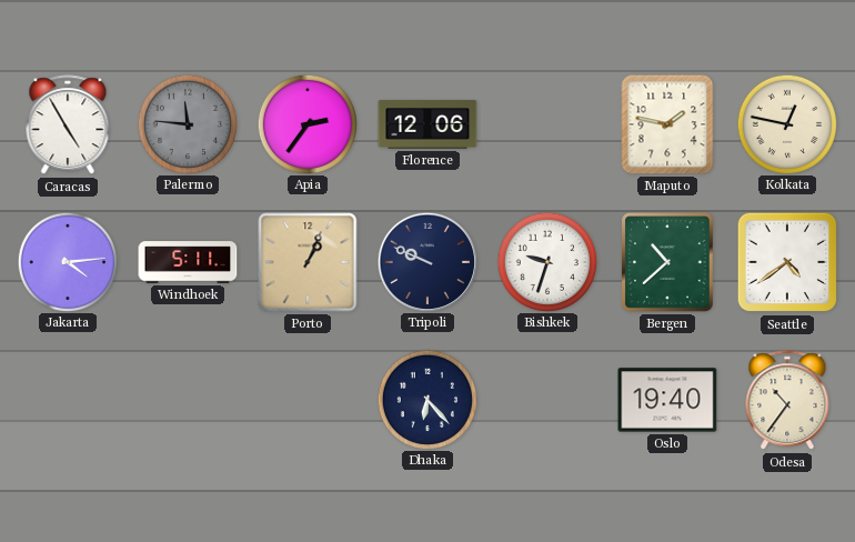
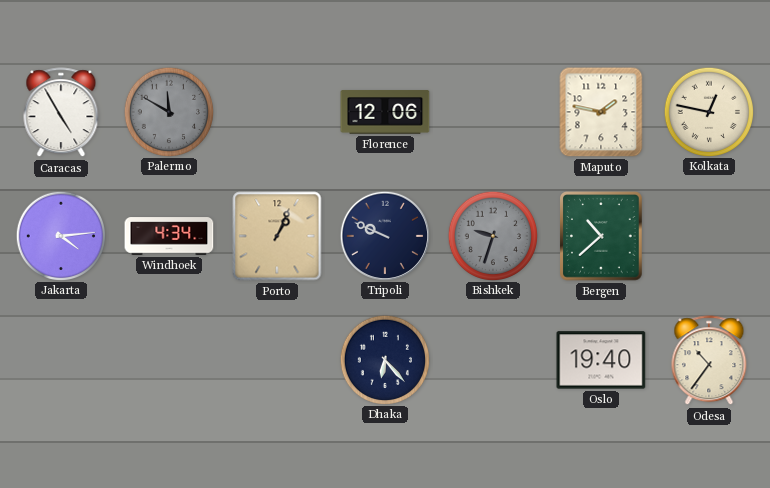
Palermo: 11:46 -> 11:50 (168, 111)
Apia: 2:36 -> none (306, 123)
Windhoek: 5:11 -> 4:34 (169, 236)
Bishkek dial: white -> grey (492, 235)
Seattle: 4:39 -> none (787, 262)
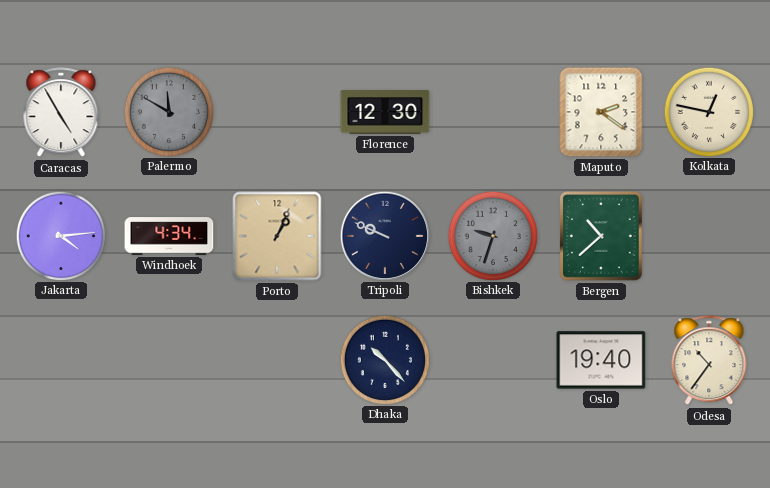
Florence: 12:06 -> 12:30 (385, 112)
Maputo: 1:47 -> 2:21 (601, 112)
Dhaka: 6:23 -> 10:23 (384, 359)
